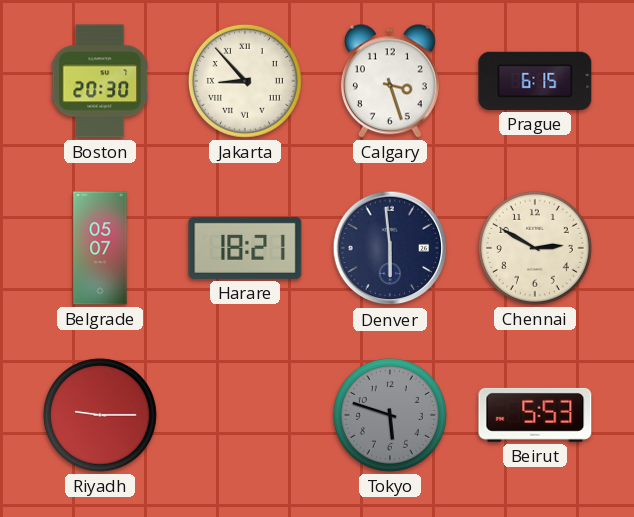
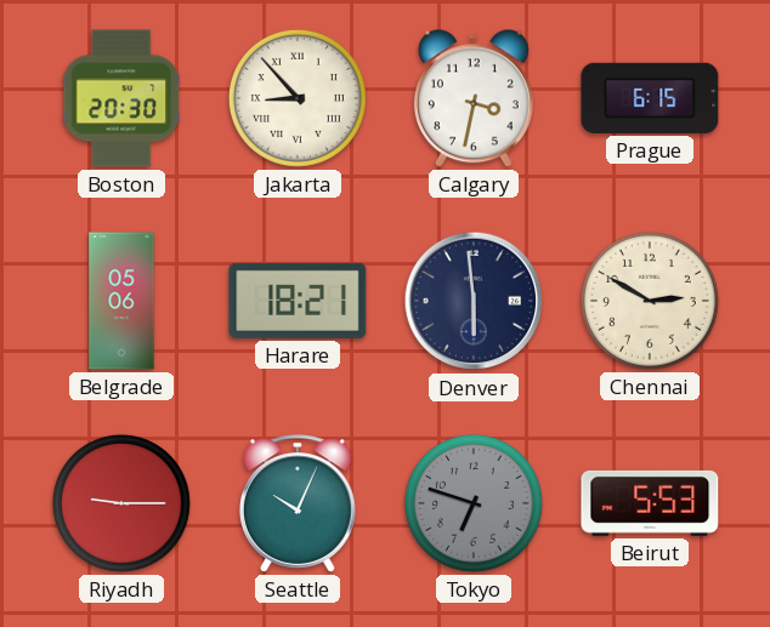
Calgary: 3:27 -> 3:32 (474, 98)
Belgrade: 05:07 -> 05:06 (121, 301)
Seattle: none -> 10:04 (298, 503)
Tokyo: 5:48 -> 6:48 (474, 503)
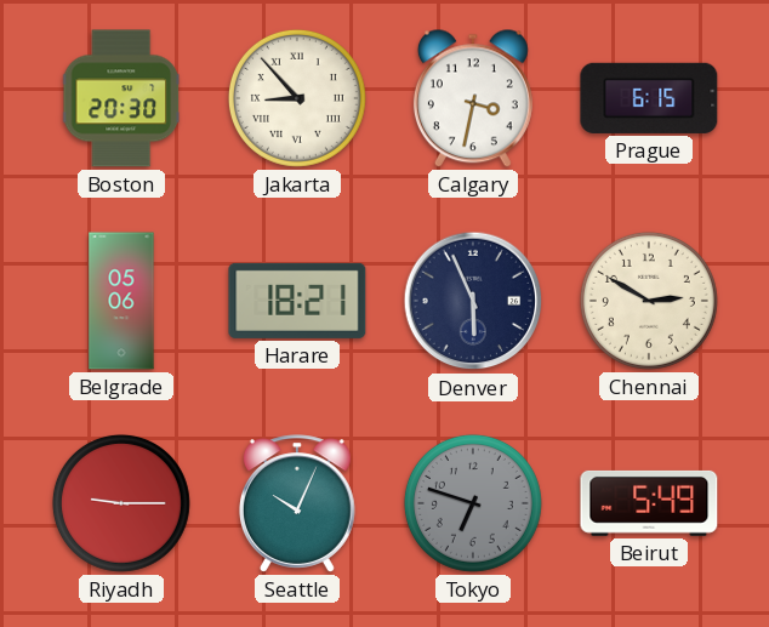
Denver: 5:59 -> 5:56 (473, 301)
Beirut: 5:53 -> 5:49 (649, 503)
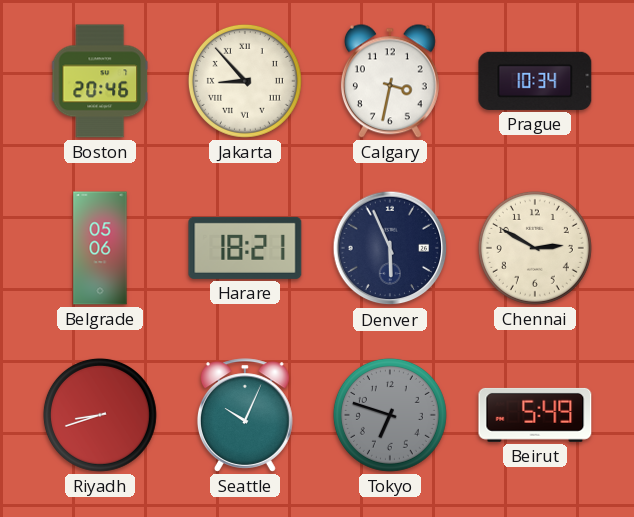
Boston: 20:30 -> 20:46 (99, 81)
Prague: 6:15 -> 10:34 (535, 81)
Riyadh: 9:15 -> 8:42 (100, 415)
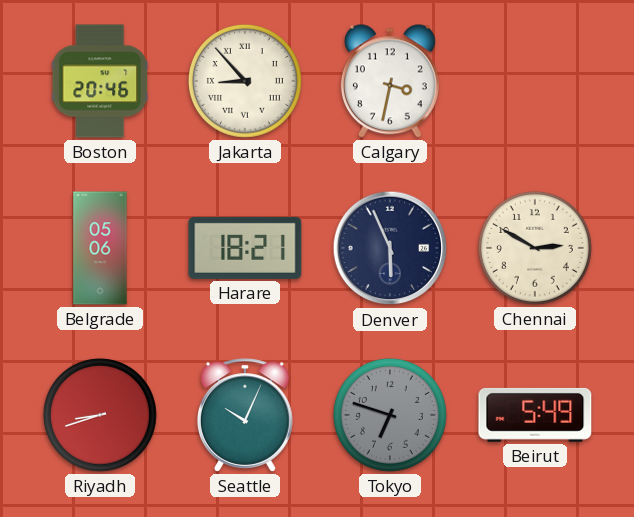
Prague: 10:34 -> none (535, 81)
